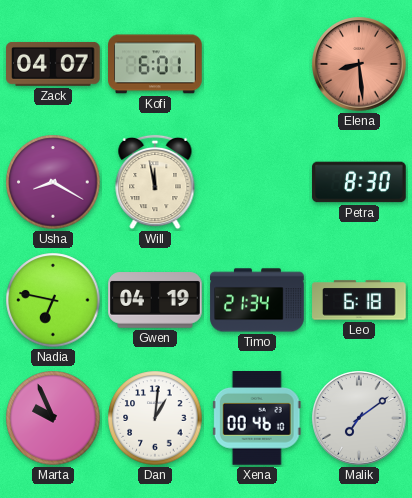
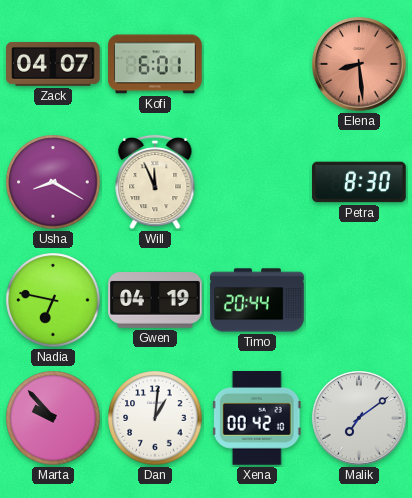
Will: 11:58 -> 11:56 (155, 182)
Timo: 21:34 -> 20:44 (257, 300)
Leo: 6:18 -> none (359, 300)
Marta: 9:56 -> 9:53 (53, 418)
Xena: 00:46 -> 00:42 (257, 419)
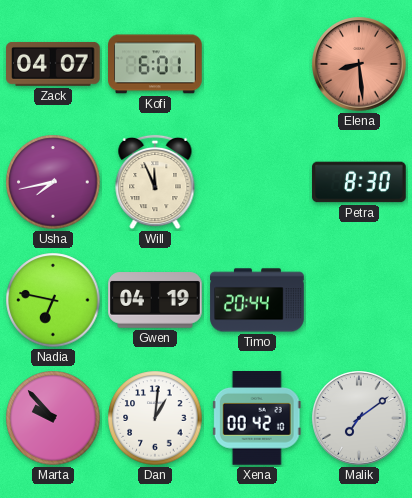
Usha: 8:20 -> 7:43 (53, 182)
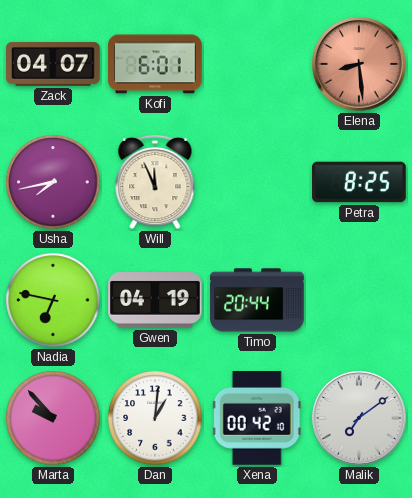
Petra: 8:30 -> 8:25 (359, 182)
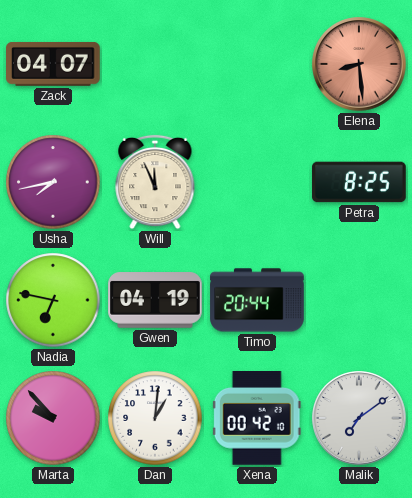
Kofi: 6:01 -> none (155, 64)
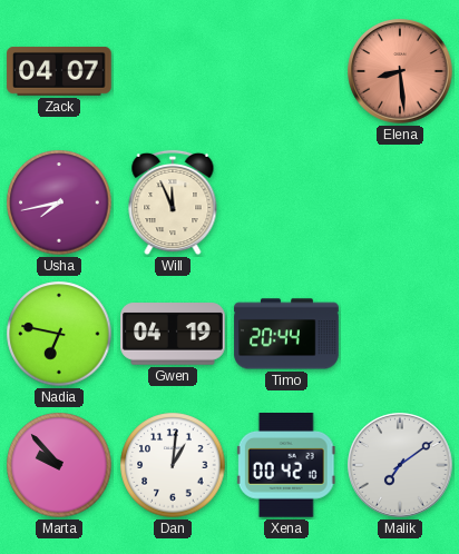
Petra: 8:25 -> none (359, 182)
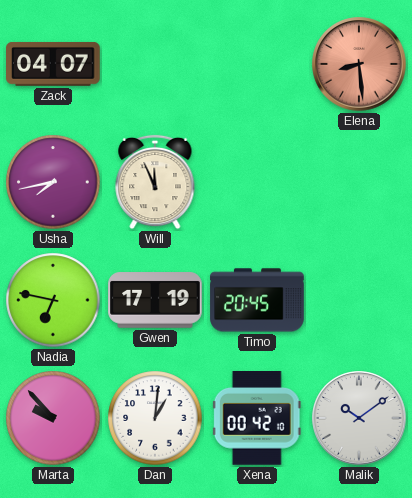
Gwen: 04:19 -> 17:19 (155, 300)
Timo: 20:44 -> 20:45 (257, 300)
Malik: 7:09 -> 10:09 (359, 418)
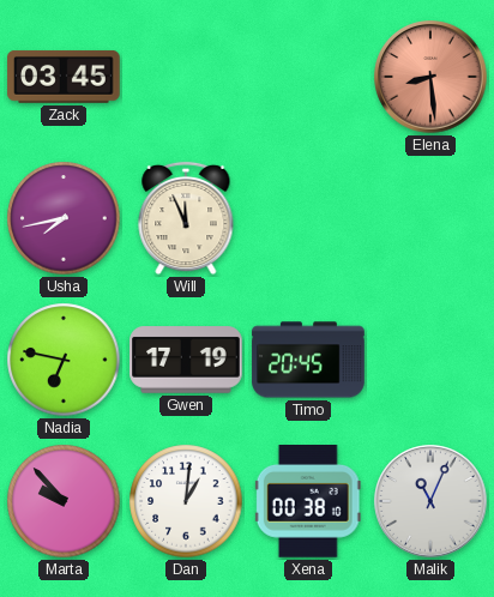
Zack: 04:07 -> 03:45 (64, 77)
Xena: 00:42 -> 00:38 (308, 502)
Malik: 10:09 -> 11:04 (430, 501)
